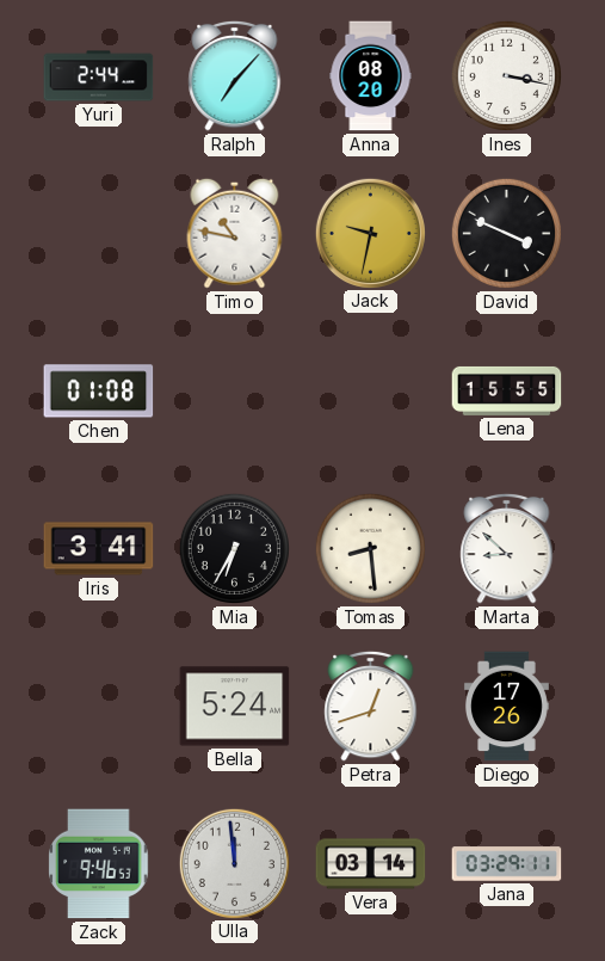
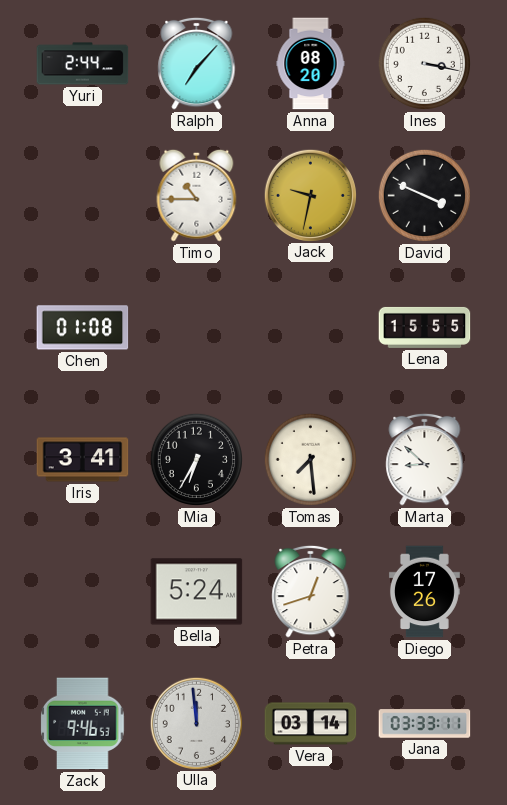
Timo: 10:47 -> 10:45 (197, 195)
Tomas: 8:29 -> 7:29 (310, 459)
Jana: 03:29 -> 03:33 (425, 724)
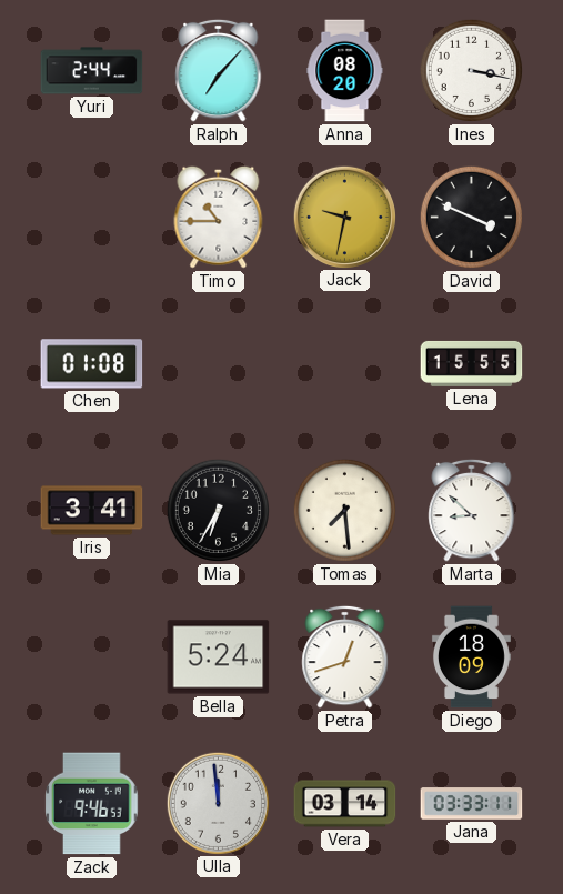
Diego: 17:26 -> 18:09 (471, 657)
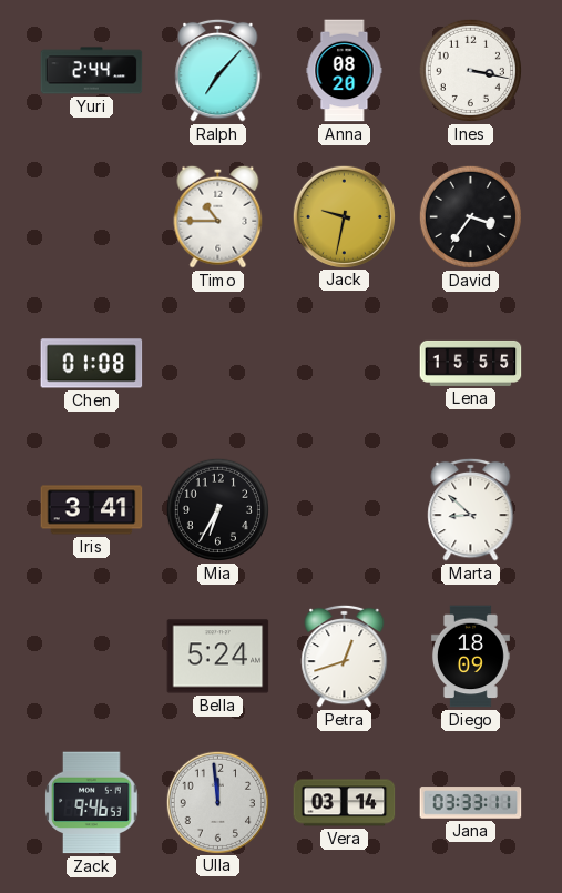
David: 3:49 -> 3:36 (470, 216)
Tomas: 7:29 -> none (344, 510)
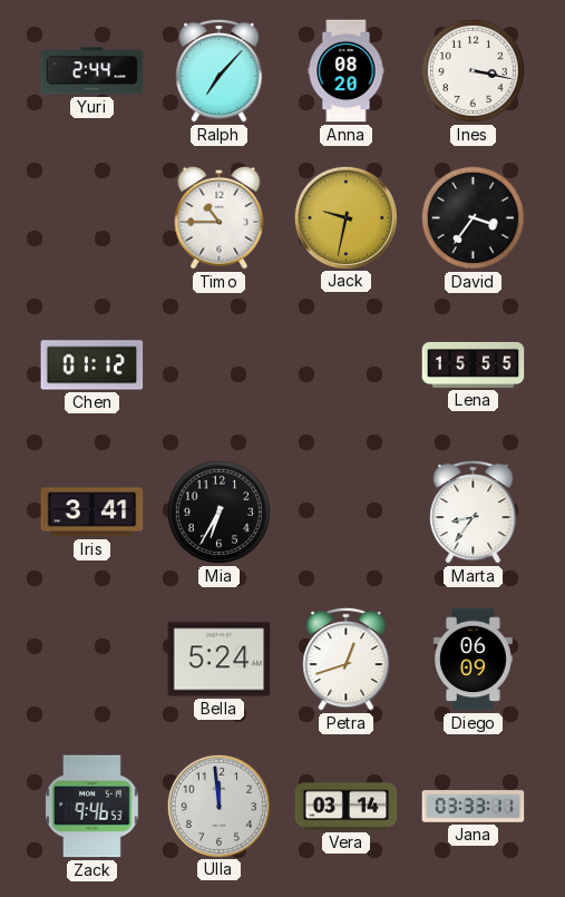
Chen: 01:08 -> 01:12 (92, 365)
Marta: 8:52 -> 8:36 (474, 511)
Diego: 18:09 -> 06:09 (473, 660)
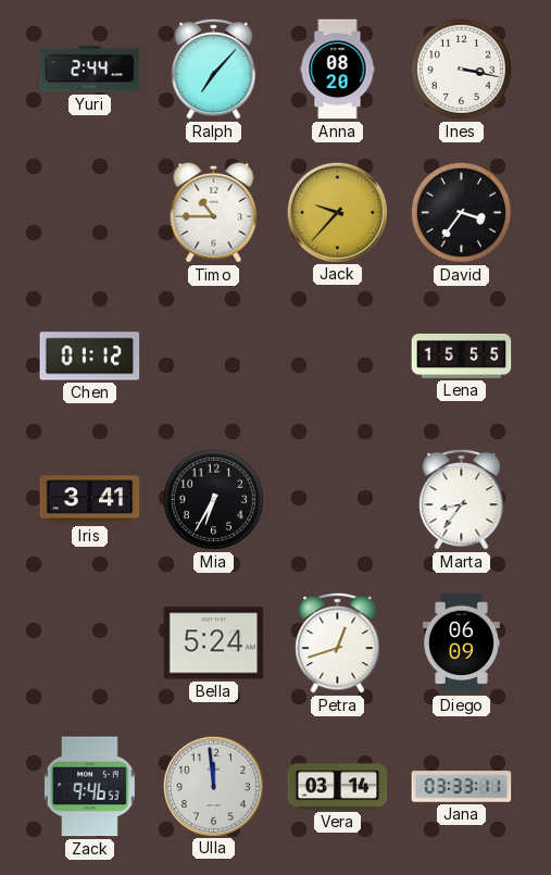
Jack: 9:32 -> 9:37 (337, 212)
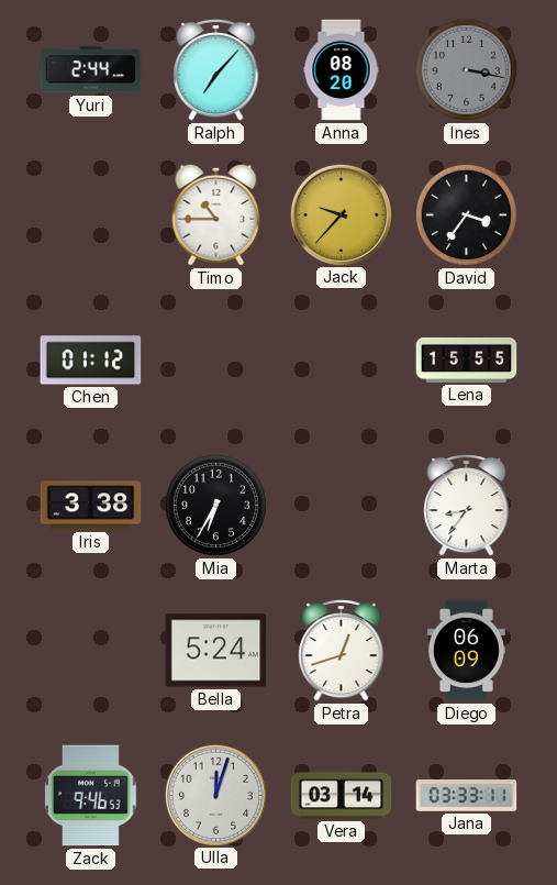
Ines dial: white -> grey (466, 69)
Iris: 3:41 -> 3:38 (91, 506)
Ulla: 11:59 -> 12:03 (215, 795)
